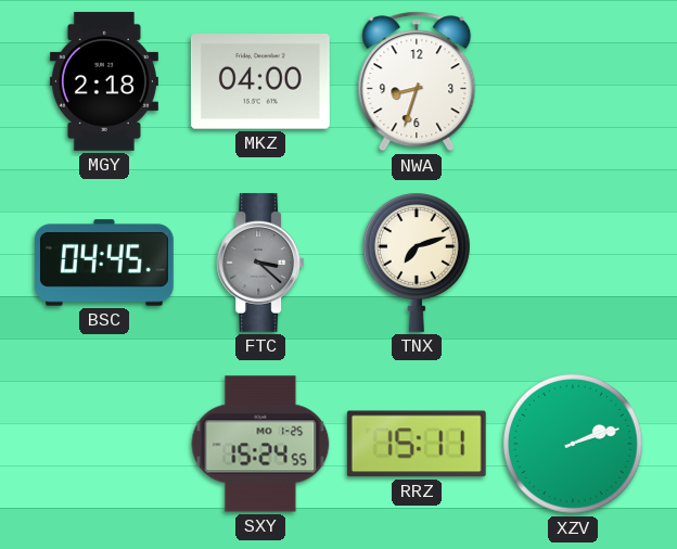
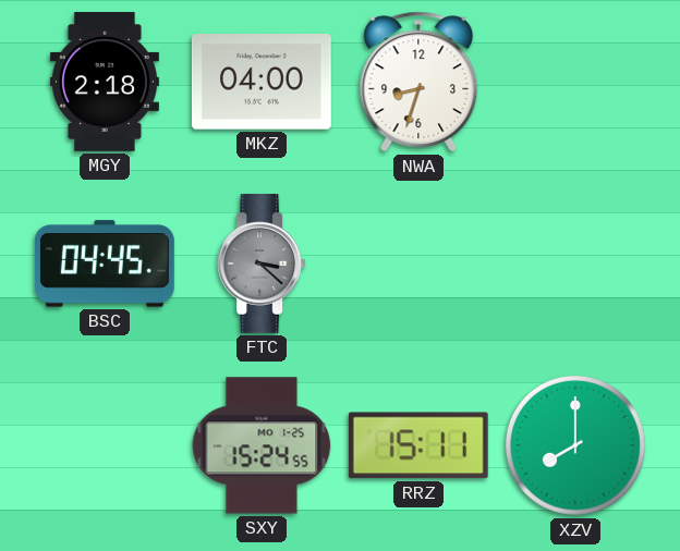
TNX: 7:12 -> none (417, 263)
XZV: 2:12 -> 8:00 (575, 445)
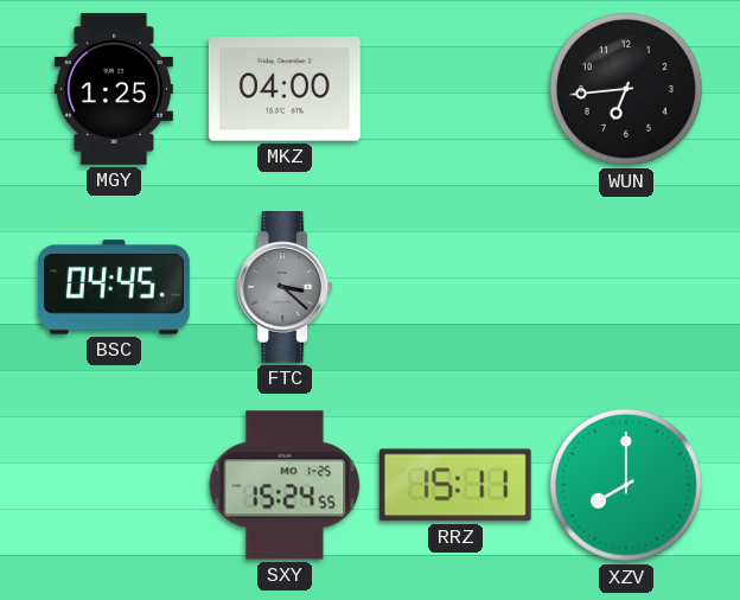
MGY: 2:18 -> 1:25 (114, 89)
NWA: 8:33 -> none (418, 82)
WUN: none -> 6:44 (626, 89)
